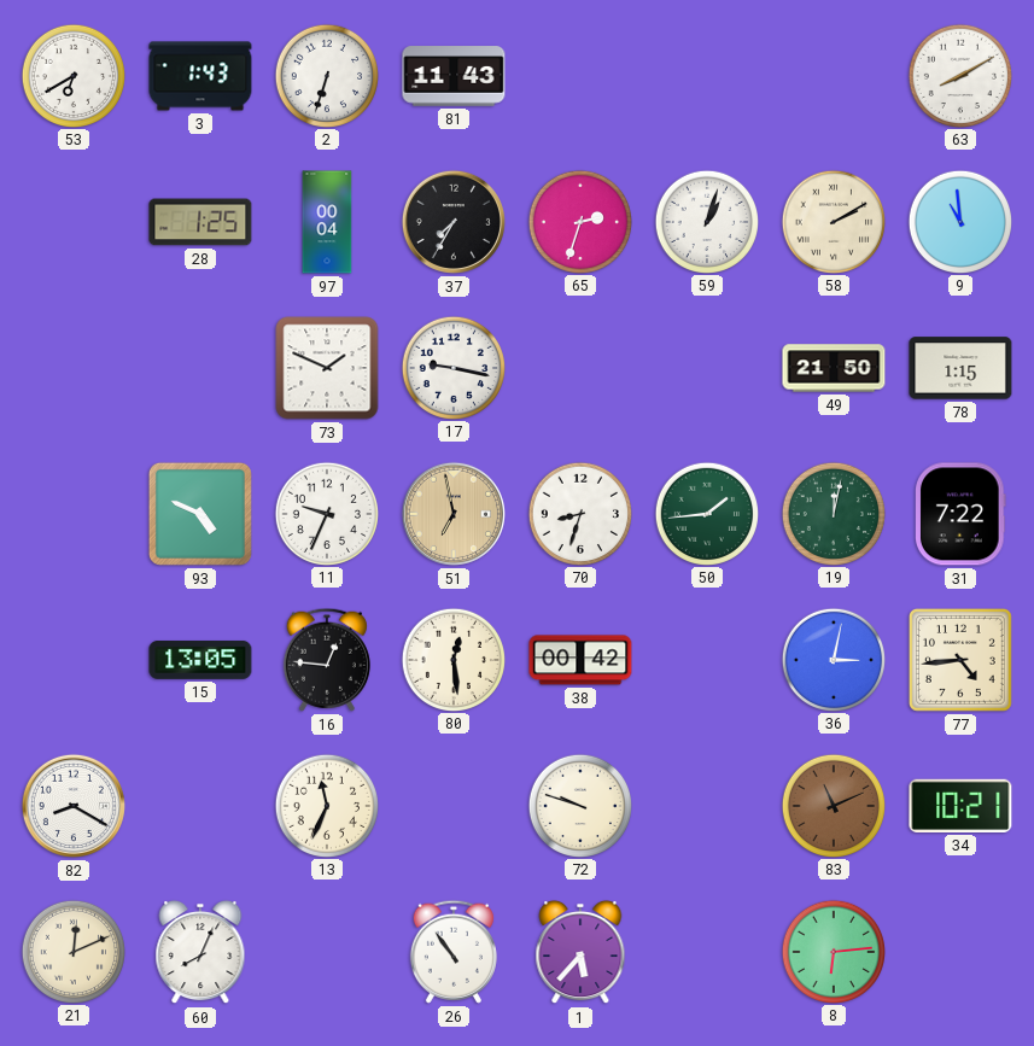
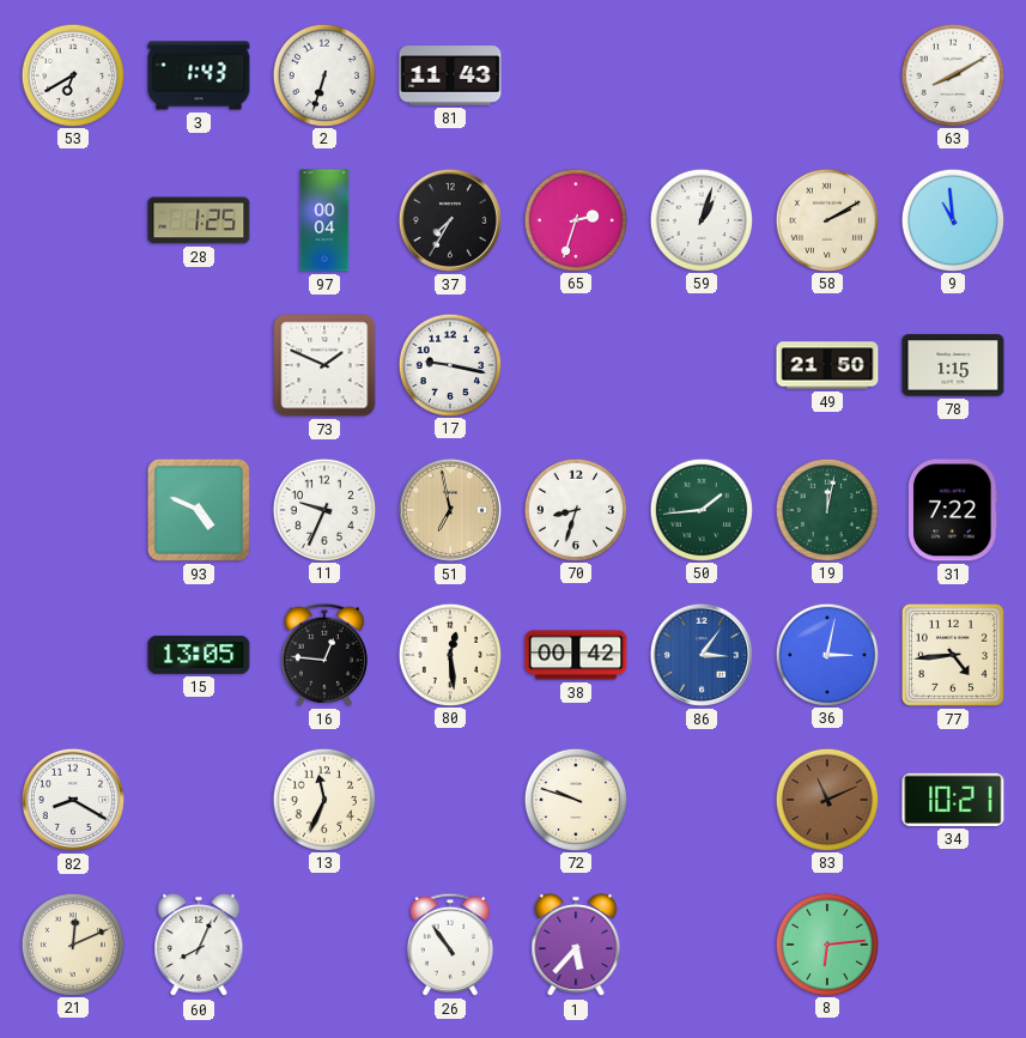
86: none -> 3:06 (702, 655)
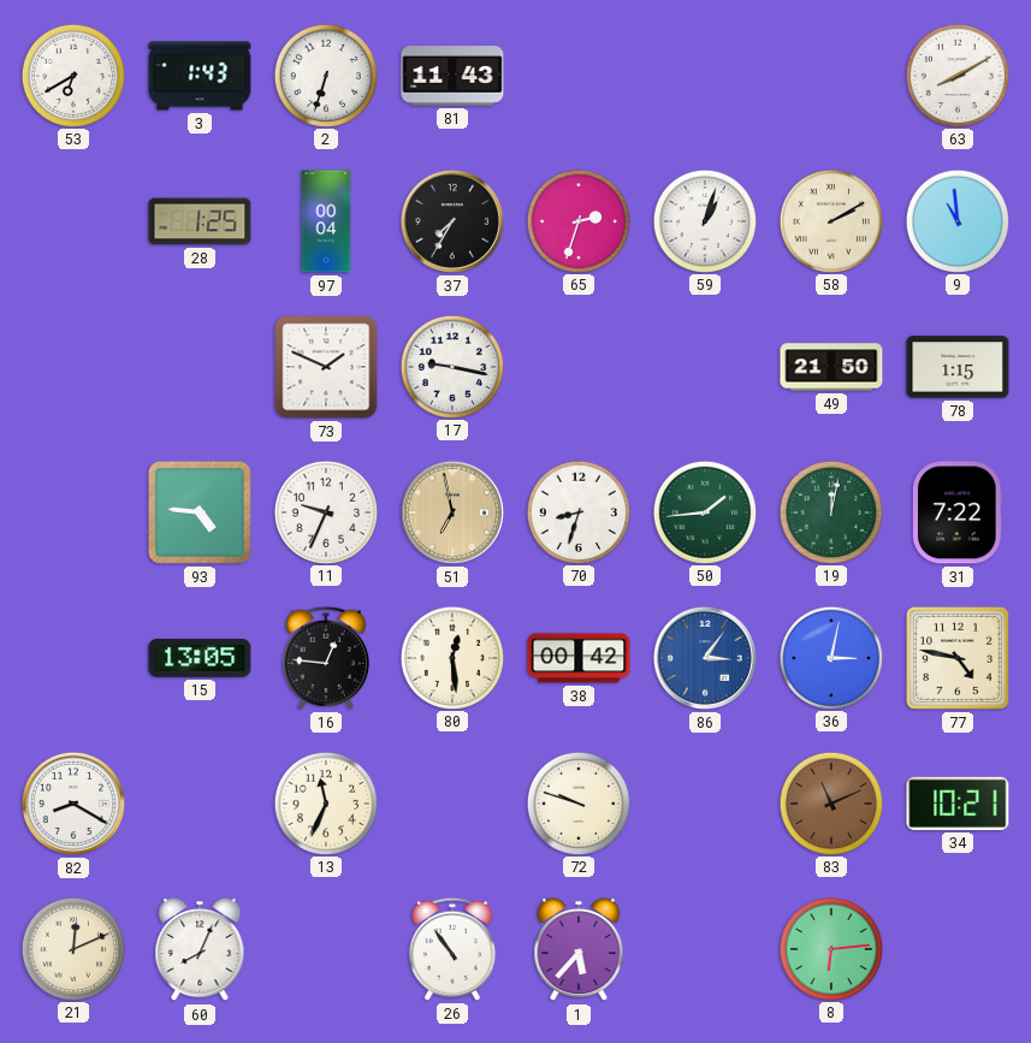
93: 4:49 -> 4:46 (200, 512)
77: 4:44 -> 4:47 (958, 658)
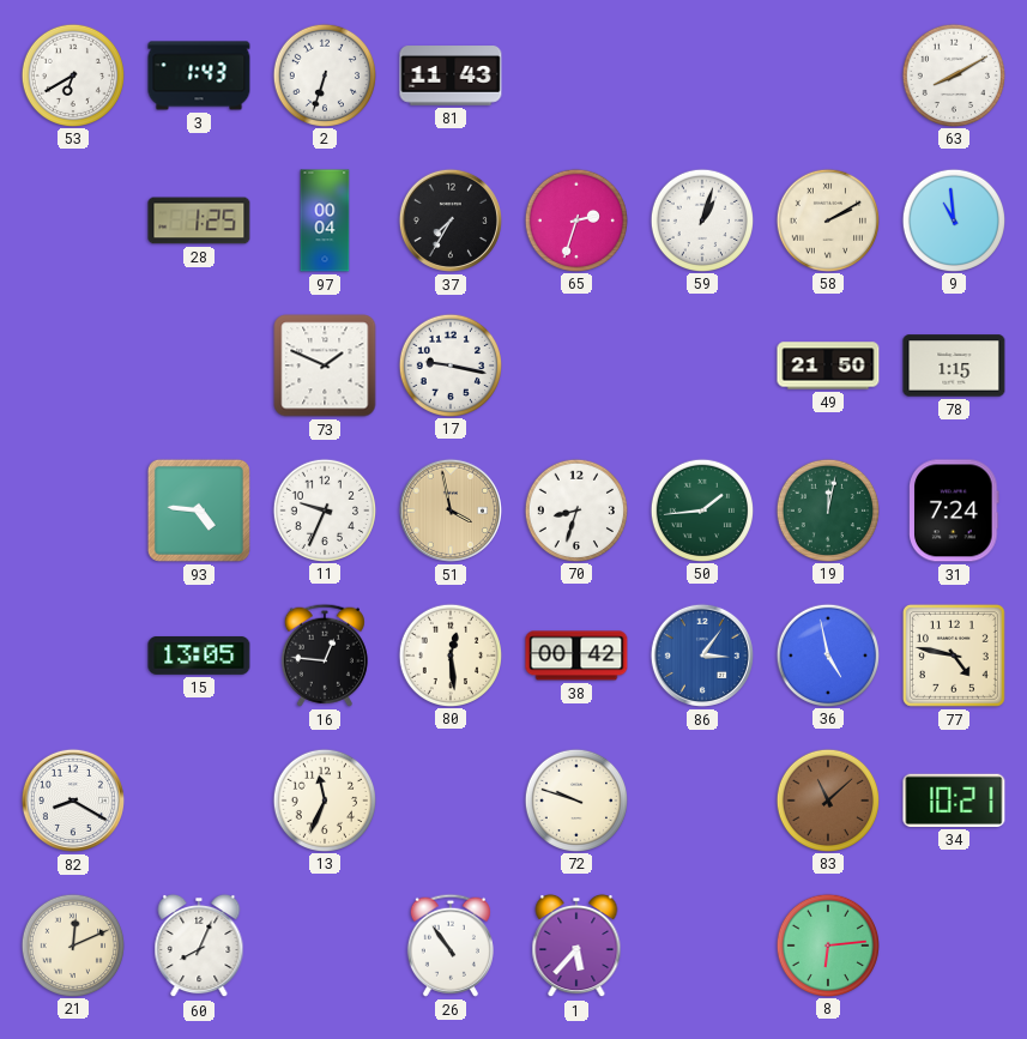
51: 6:58 -> 3:58 (451, 511)
31: 7:22 -> 7:24 (955, 511)
36: 3:02 -> 4:58 (827, 654)
83: 11:11 -> 11:08 (827, 799)
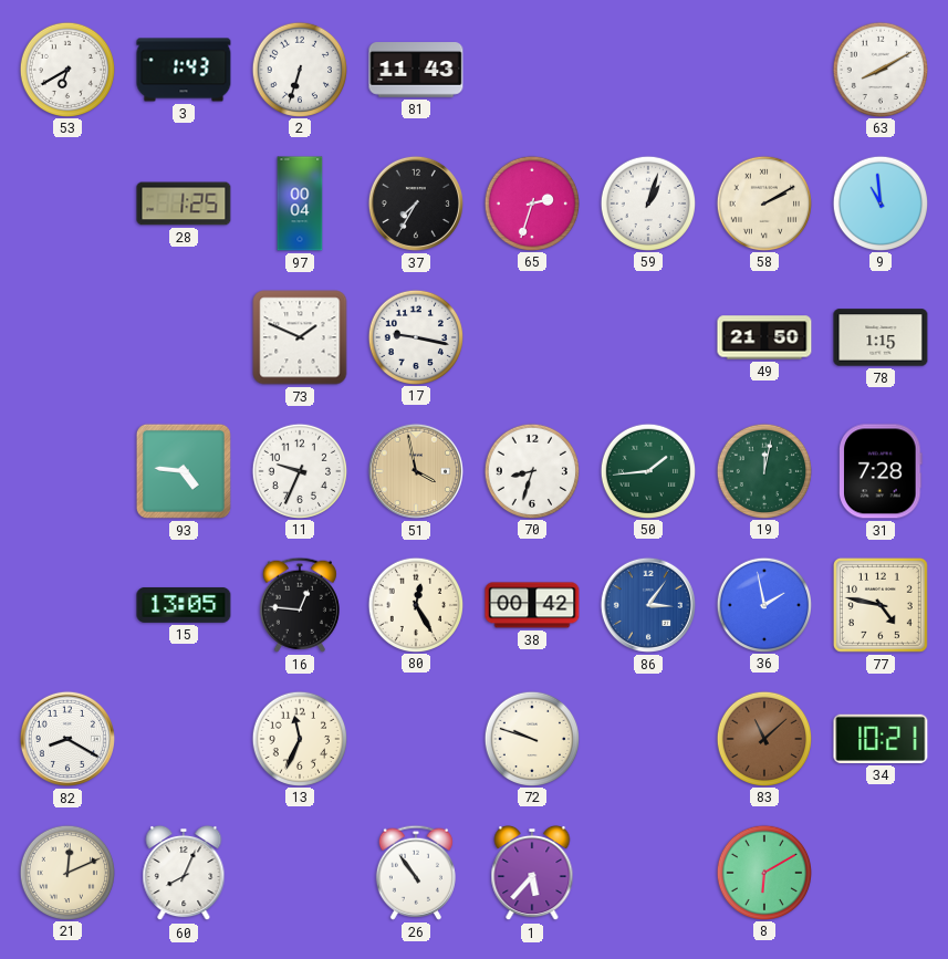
31: 7:24 -> 7:28 (882, 471)
80: 12:29 -> 12:25 (415, 604)
36: 4:58 -> 1:58 (763, 604)
8: 6:14 -> 6:10 (763, 872)
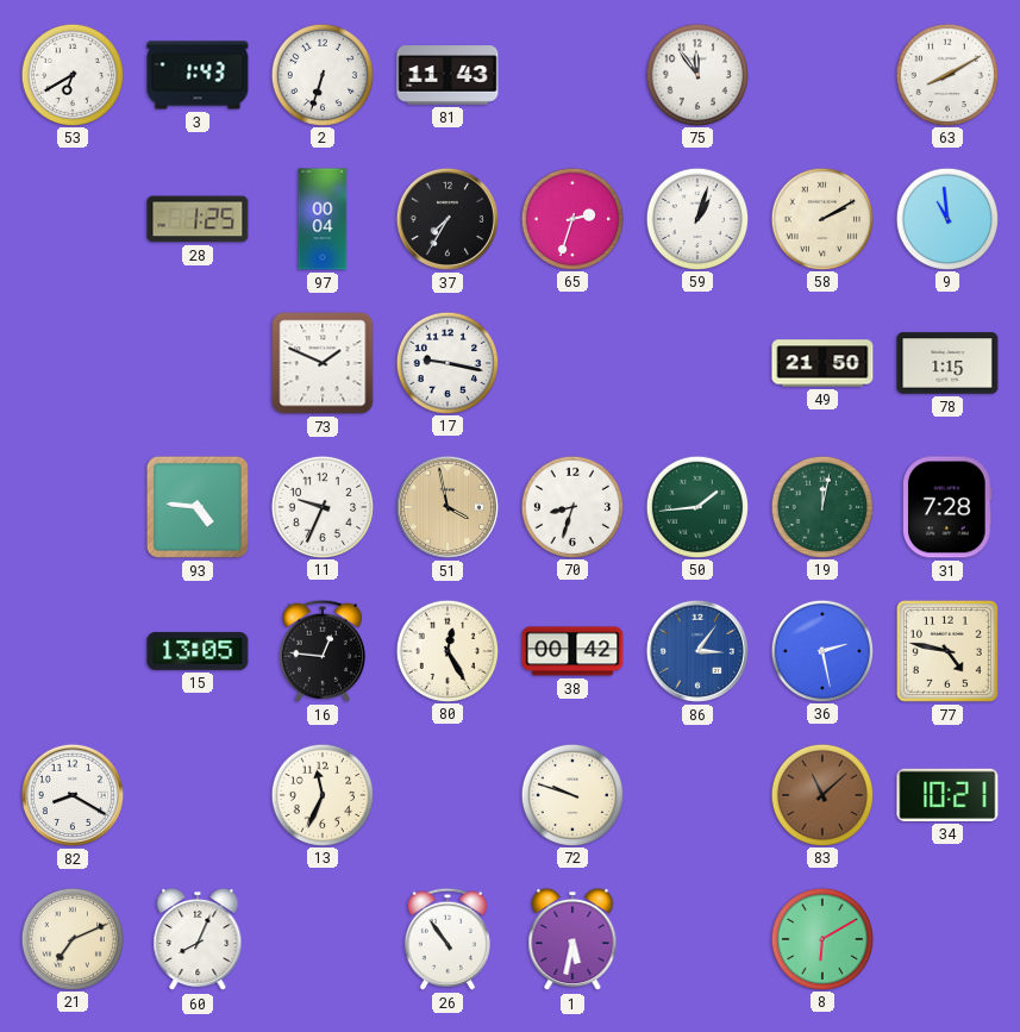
75: none -> 11:54 (696, 74)
36: 1:58 -> 2:28 (821, 650)
21: 12:11 -> 7:11 (71, 938)
1: 5:37 -> 5:32 (572, 939)
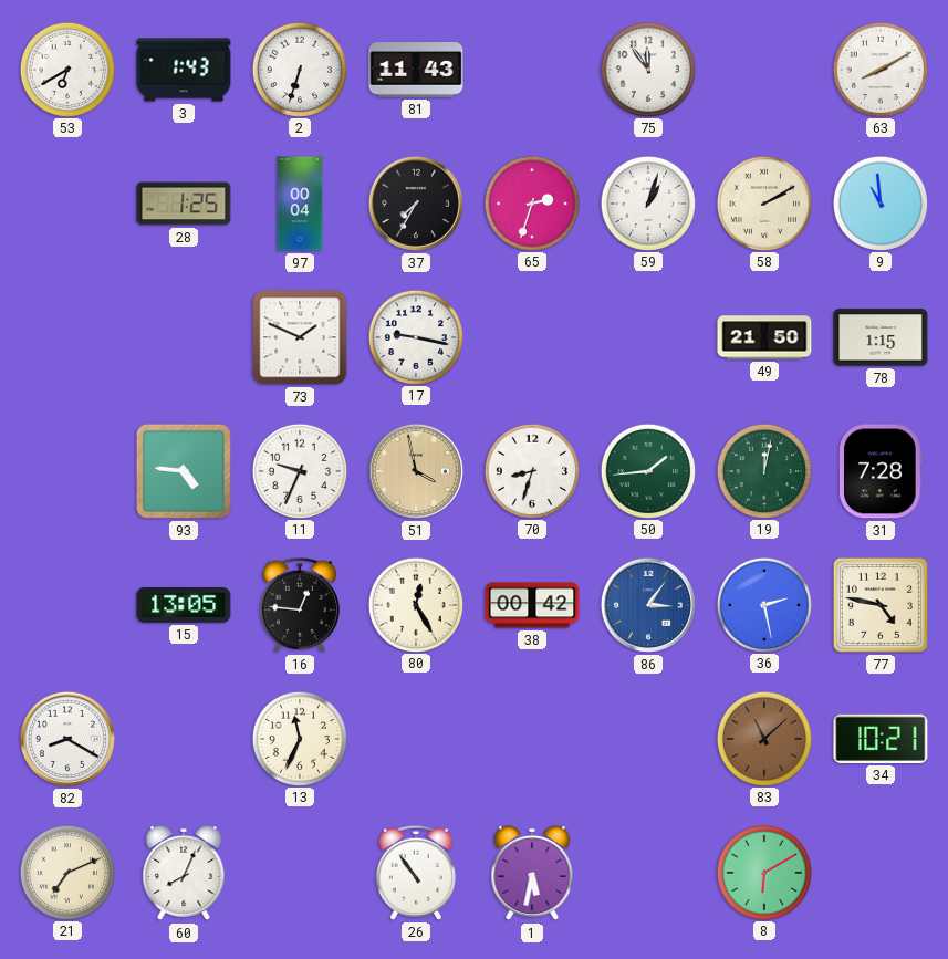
72: 9:48 -> none (571, 794)
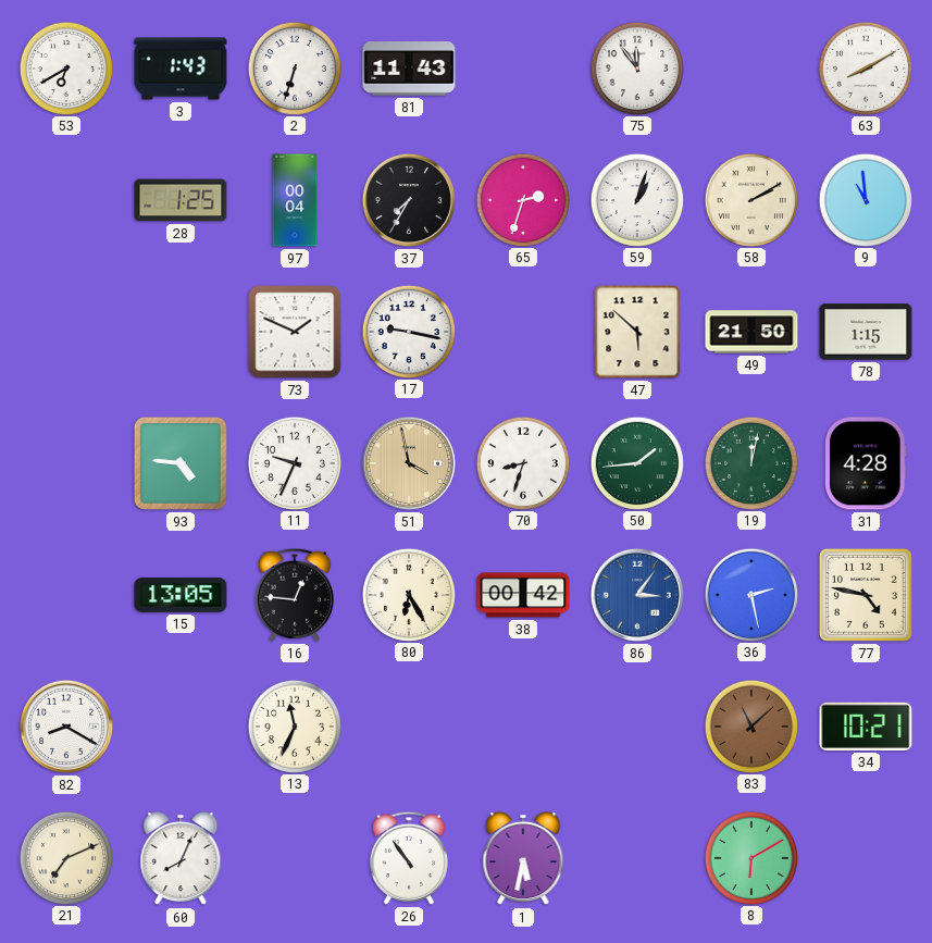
47: none -> 5:52 (637, 332)
31: 7:28 -> 4:28 (867, 463)
80: 12:25 -> 6:25 (408, 594)
